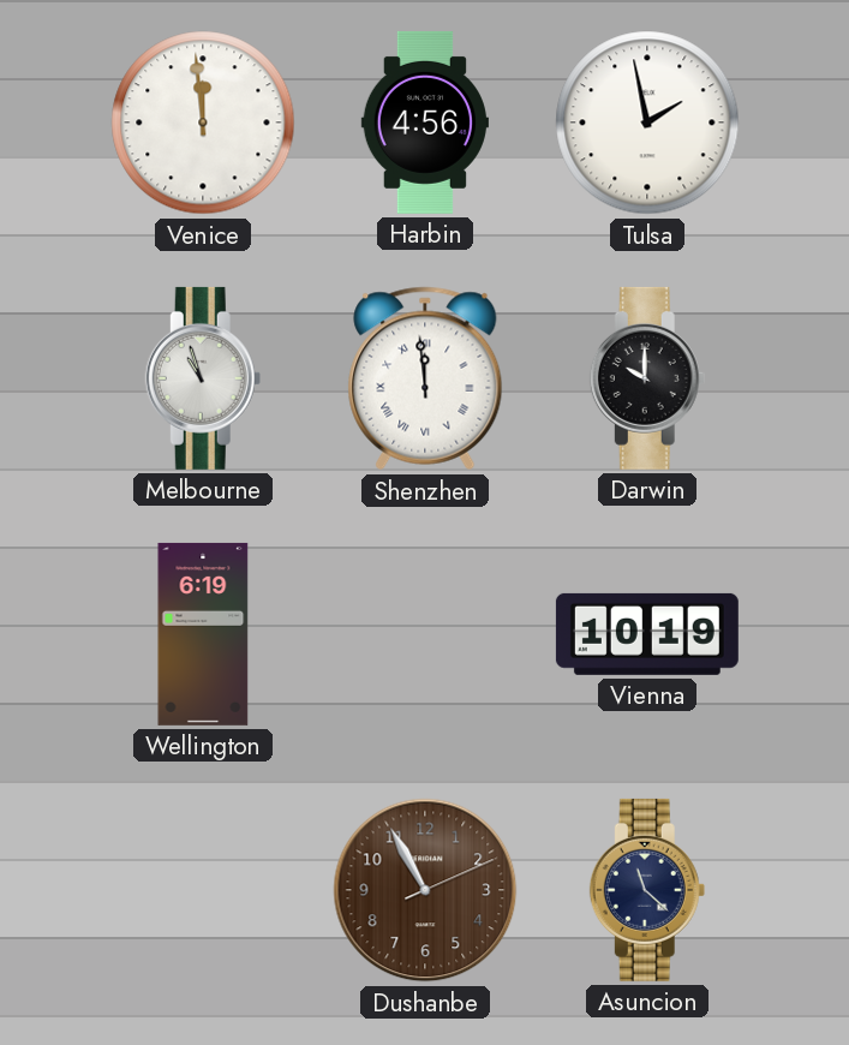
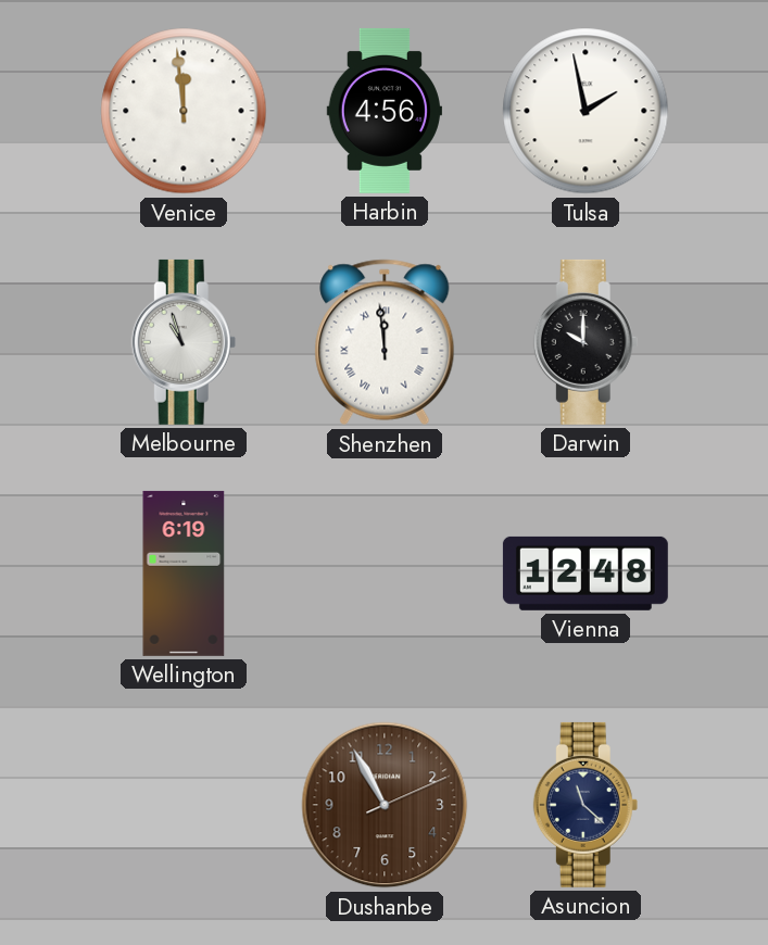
Vienna: 10:19 -> 12:48 (586, 574)
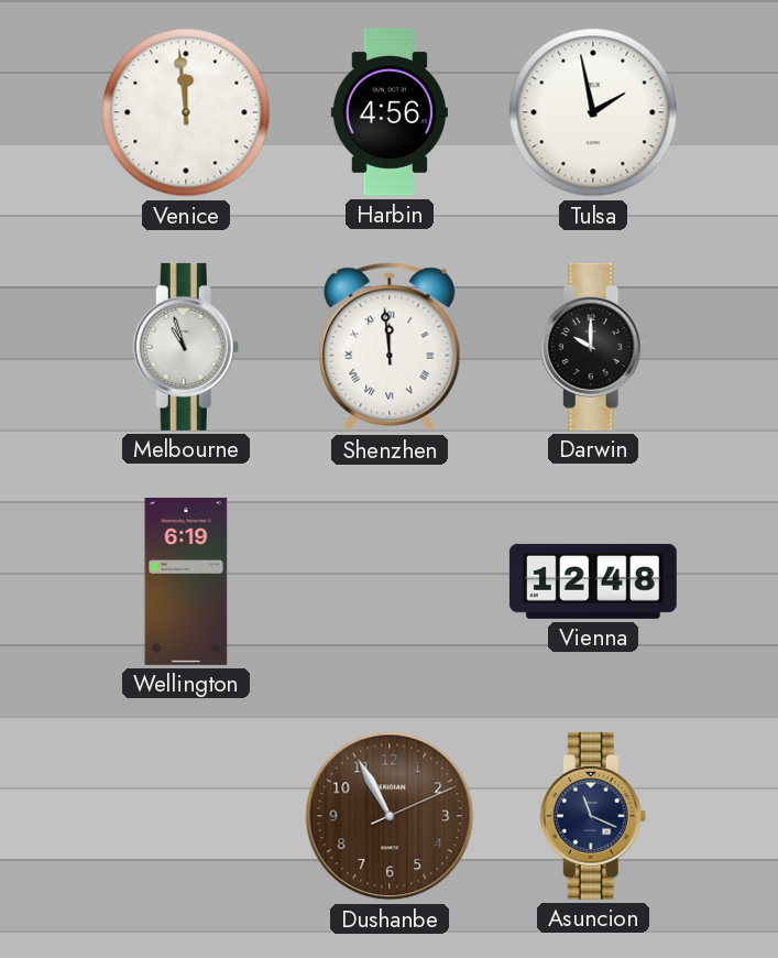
Asuncion: 11:22 -> 11:19 (593, 816)
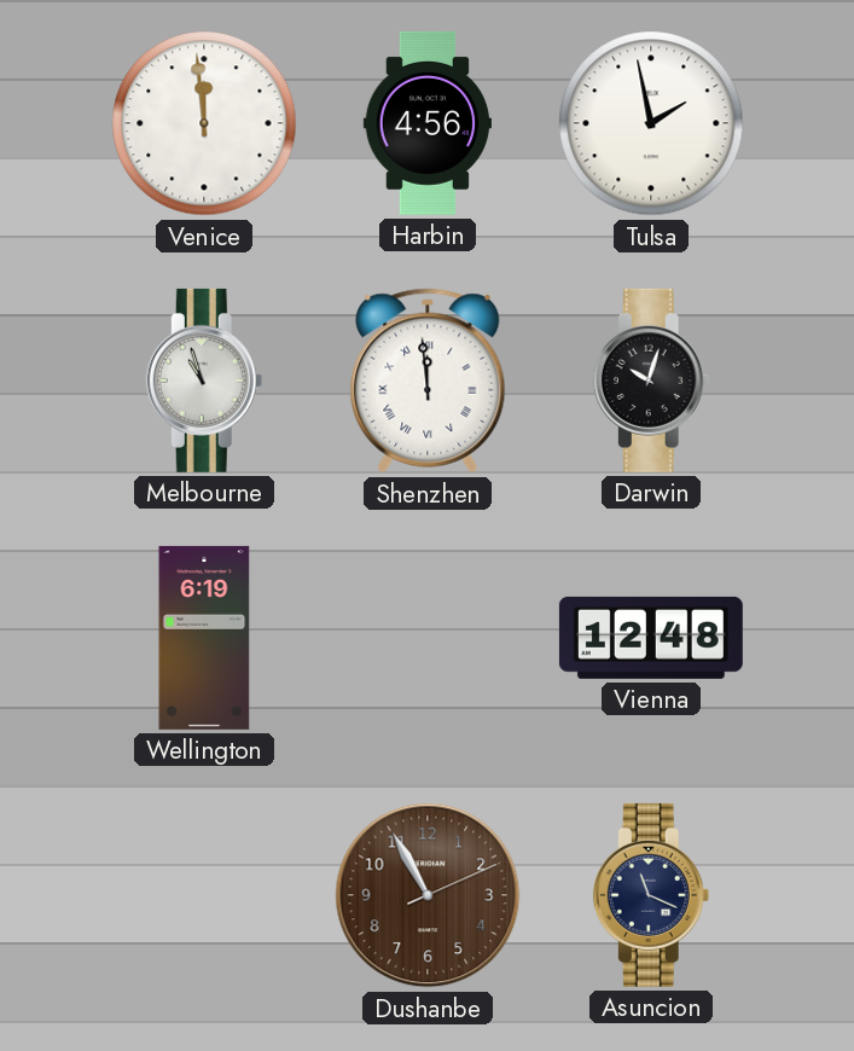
Darwin: 10:00 -> 10:03 (651, 381)
